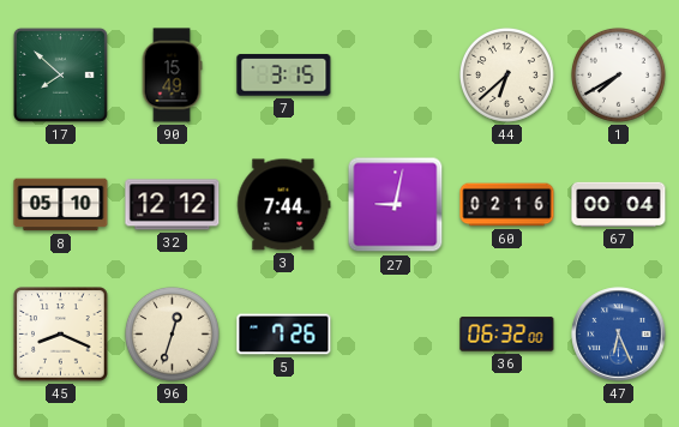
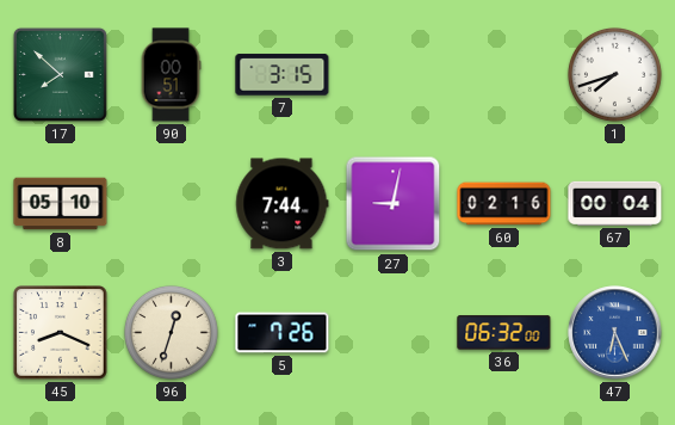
90: 15:49 -> 00:51 (171, 75)
44: 6:38 -> none (506, 74)
1: 7:40 -> 7:42 (614, 74)
32: 12:12 -> none (173, 205)
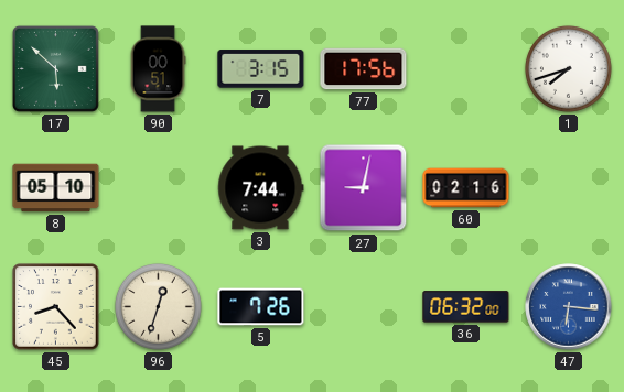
17: 7:52 -> 5:52 (55, 68)
77: none -> 17:56 (364, 69)
67: 00:04 -> none (615, 203)
45: 8:19 -> 8:23 (56, 307)
47: 6:26 -> 6:16 (569, 307)
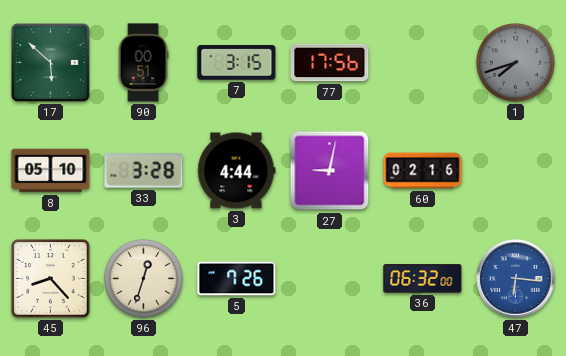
1 dial: white -> grey (515, 62)
33: none -> 3:28 (144, 171)
3: 7:44 -> 4:44 (237, 171)
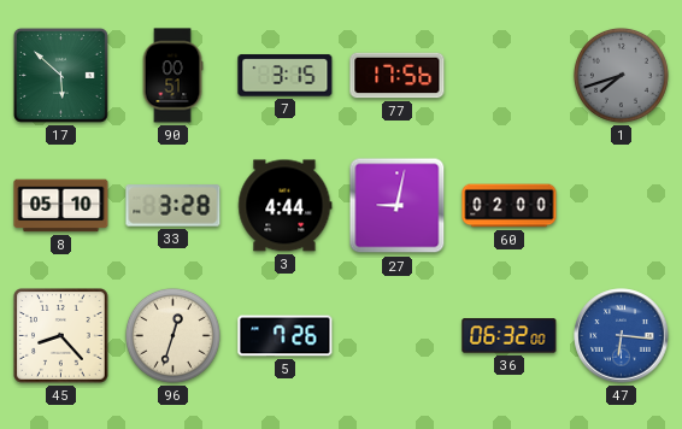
60: 02:16 -> 02:00 (510, 206)
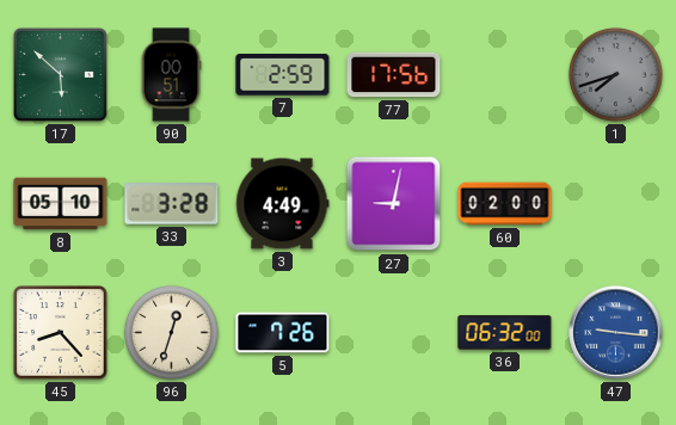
7: 3:15 -> 2:59 (283, 75)
3: 4:44 -> 4:49 (283, 204)
47: 6:16 -> 9:16 (616, 333)
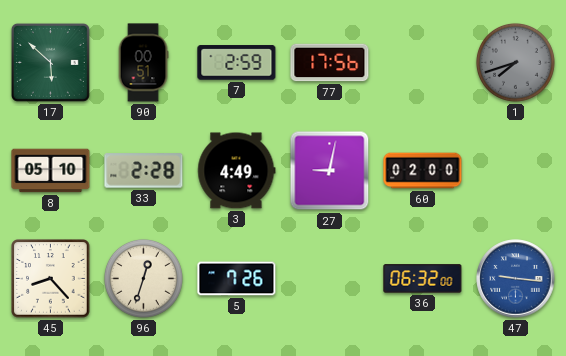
33: 3:28 -> 2:28 (144, 171)
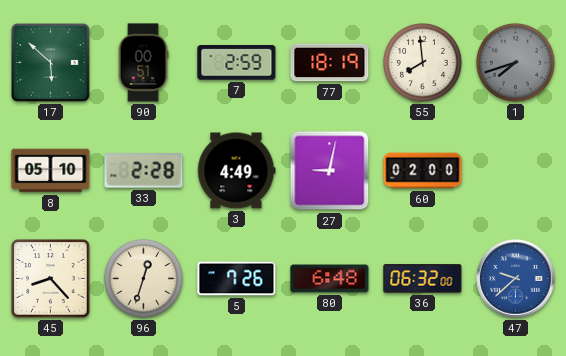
77: 17:56 -> 18:19 (330, 63)
55: none -> 7:59 (422, 62)
80: none -> 6:48 (330, 279)
47: 9:16 -> 9:38 (516, 279)
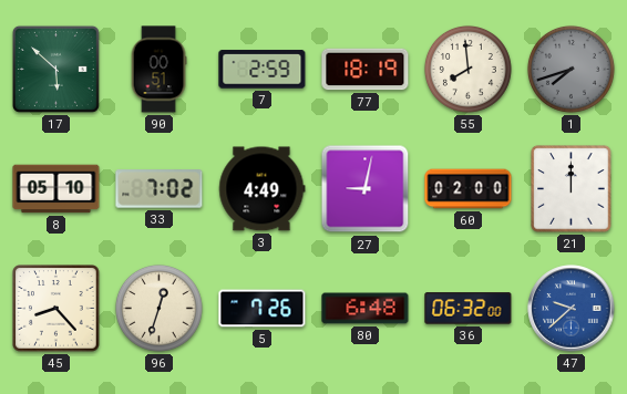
33: 2:28 -> 7:02 (160, 189)
21: none -> 12:00 (572, 189)
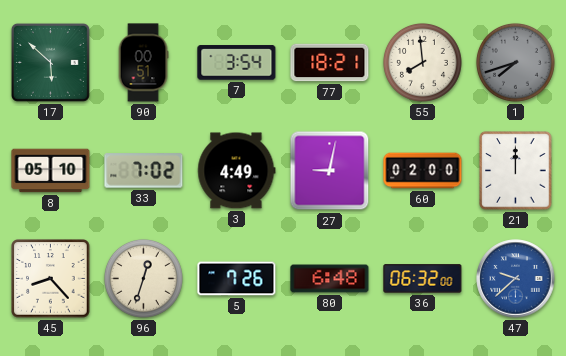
7: 2:59 -> 3:54 (237, 63)
77: 18:19 -> 18:21 (330, 63)
